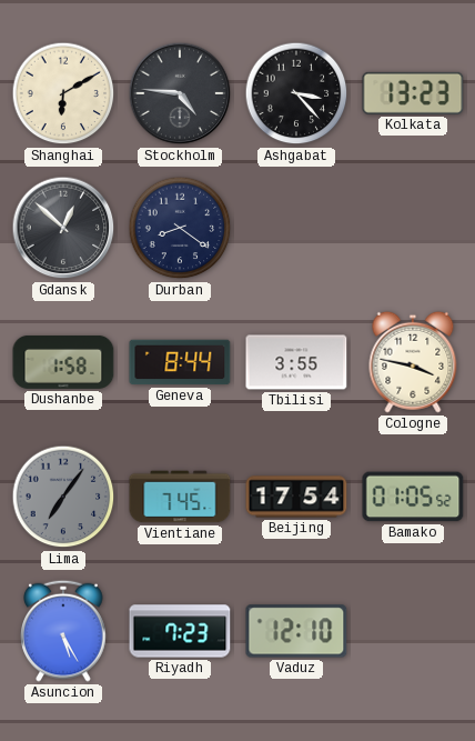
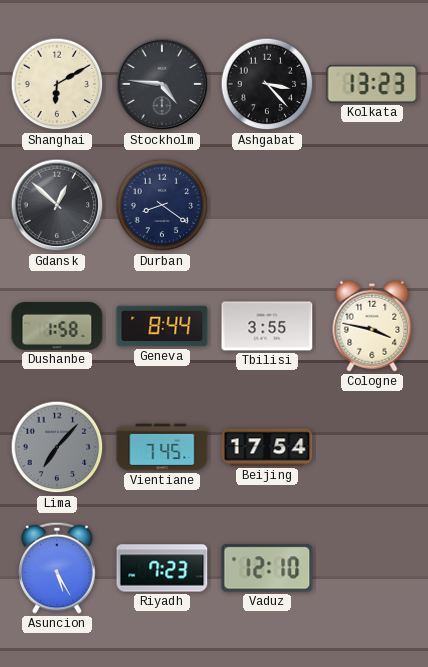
Lima: 7:06 -> 7:07 (57, 447)
Bamako: 01:05 -> none (413, 497)
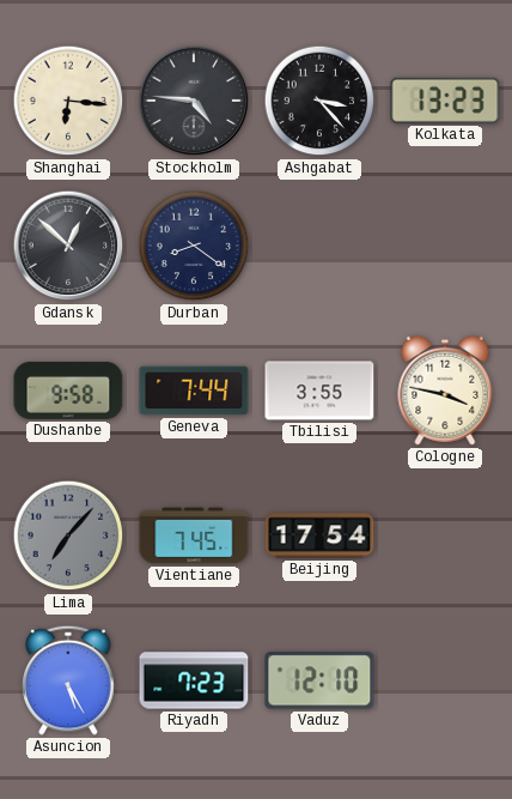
Shanghai: 6:10 -> 6:16 (68, 101)
Dushanbe: 1:58 -> 9:58 (68, 391)
Geneva: 8:44 -> 7:44 (194, 391)
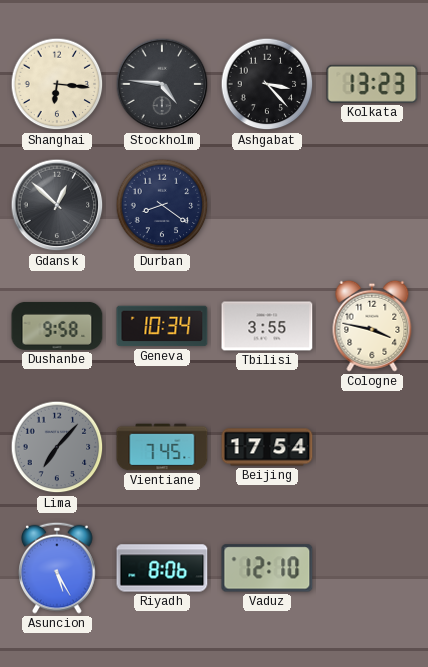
Geneva: 7:44 -> 10:34 (162, 326)
Riyadh: 7:23 -> 8:06 (162, 568)
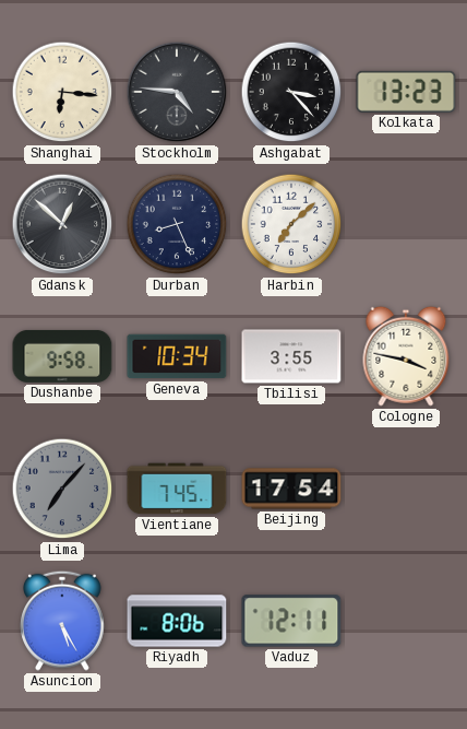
Durban: 8:21 -> 8:26 (177, 224)
Harbin: none -> 7:08 (291, 224)
Vaduz: 12:10 -> 12:11 (291, 621)
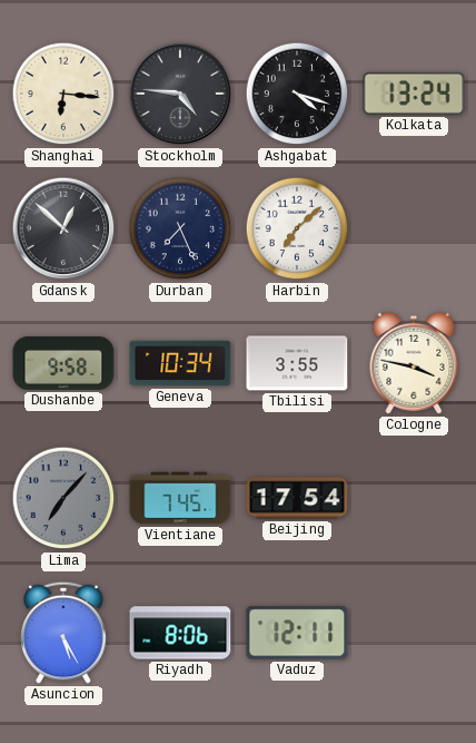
Ashgabat: 3:23 -> 4:18 (297, 94)
Kolkata: 13:23 -> 13:24 (414, 94)
Durban: 8:26 -> 7:26 (180, 228)
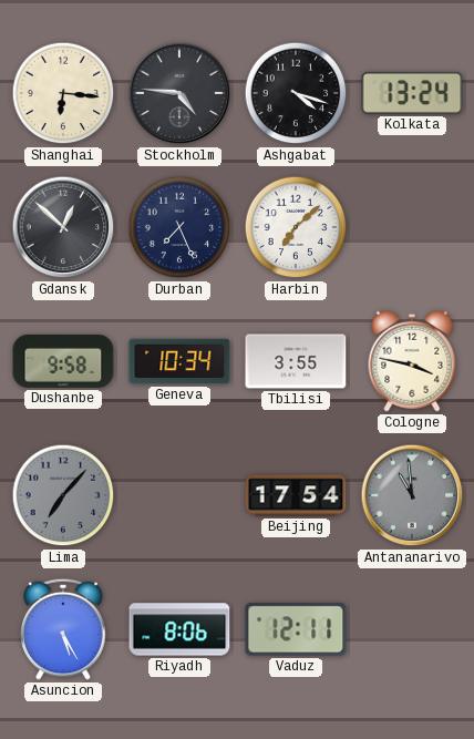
Vientiane: 7:45 -> none (180, 498)
Antananarivo: none -> 10:59 (412, 495)
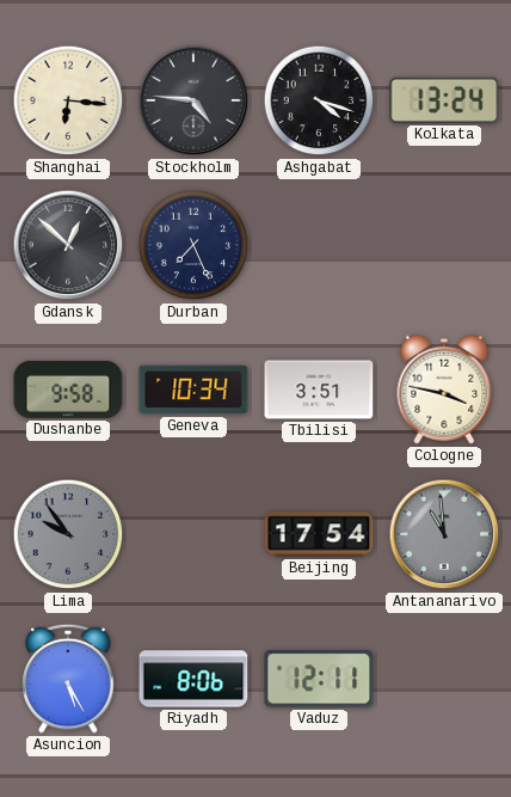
Harbin: 7:08 -> none (296, 227)
Tbilisi: 3:55 -> 3:51 (319, 390)
Lima: 7:07 -> 9:54 (68, 534)
